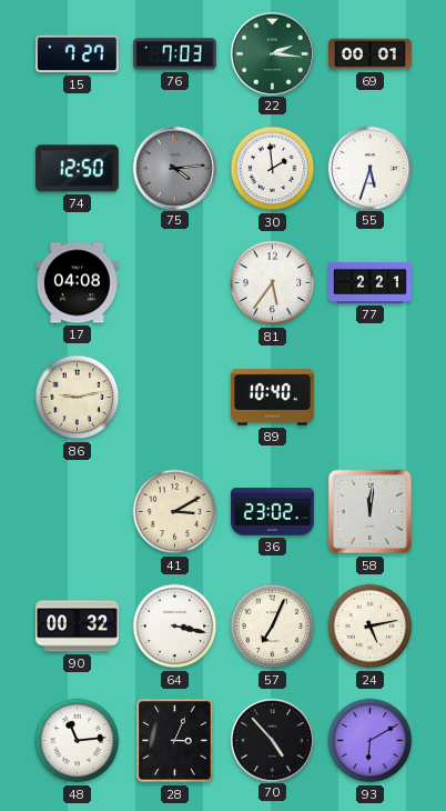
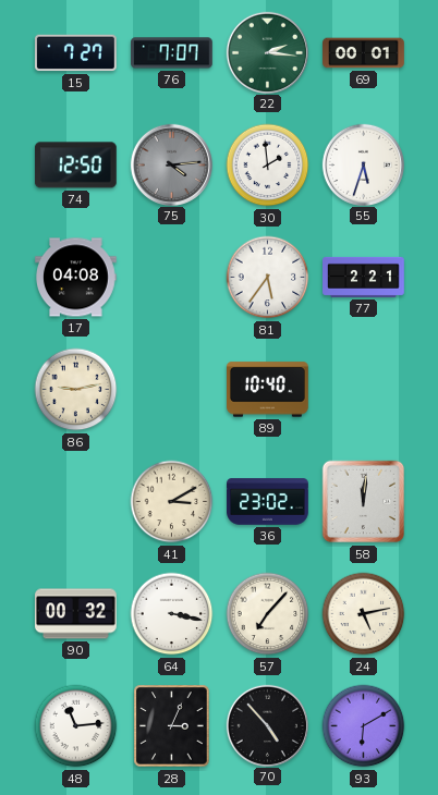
76: 7:03 -> 7:07 (172, 53)
57: 7:04 -> 7:07 (268, 614)
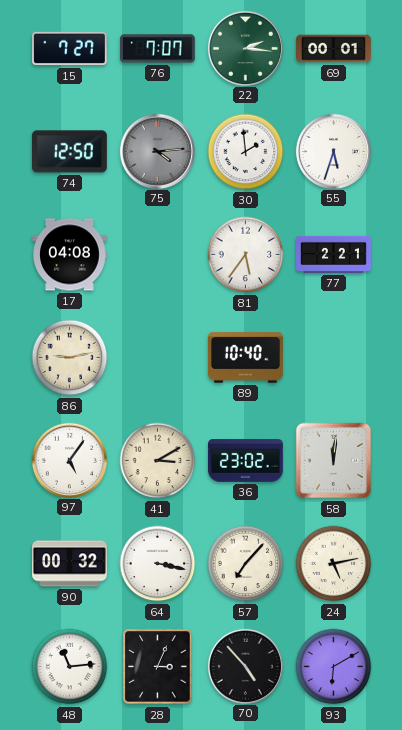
97: none -> 5:06 (69, 460)
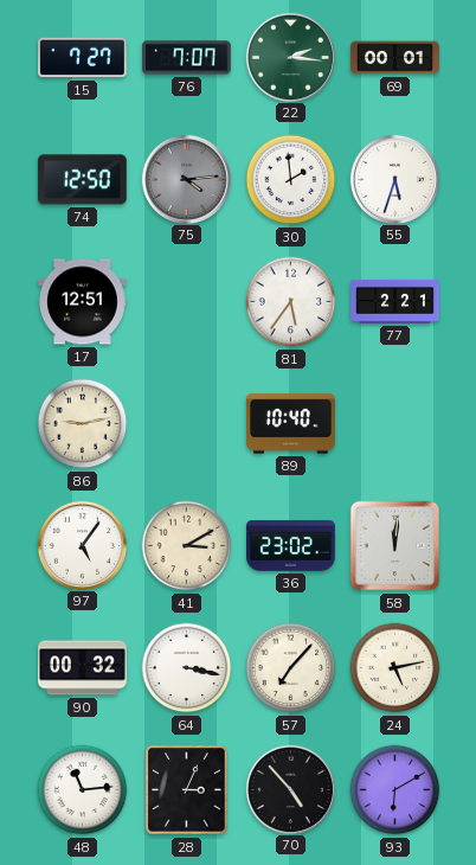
17: 04:08 -> 12:51 (83, 302)
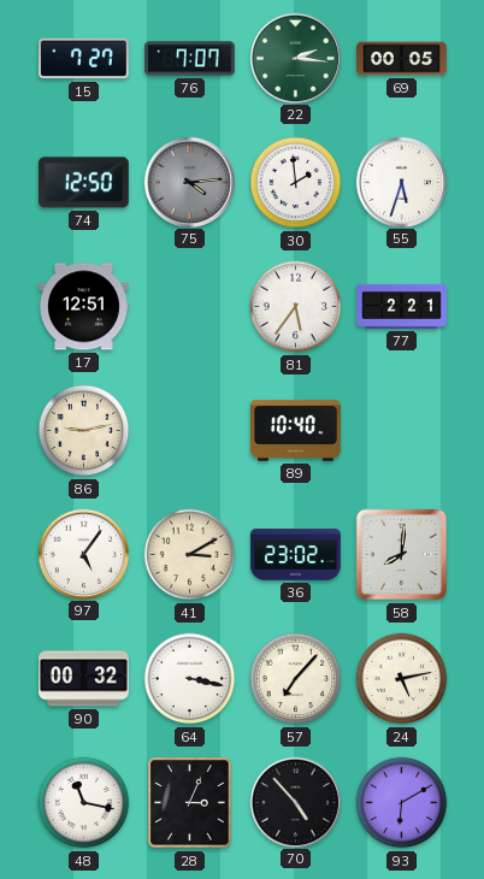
69: 00:01 -> 00:05 (402, 59)
58: 12:01 -> 8:01 (402, 555)
48: 11:14 -> 11:17 (84, 803)
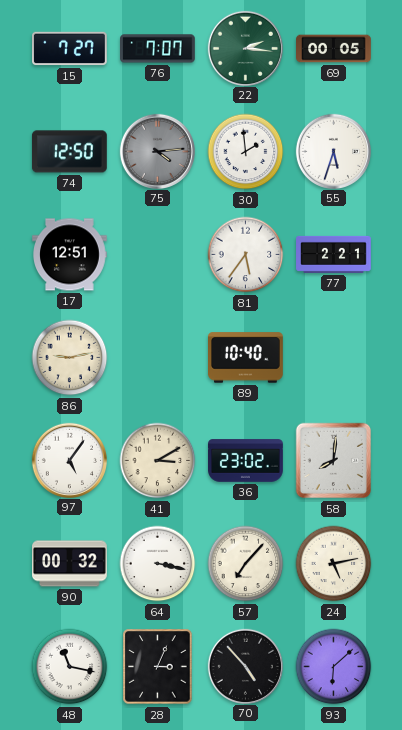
93: 6:10 -> 6:08 (334, 667)
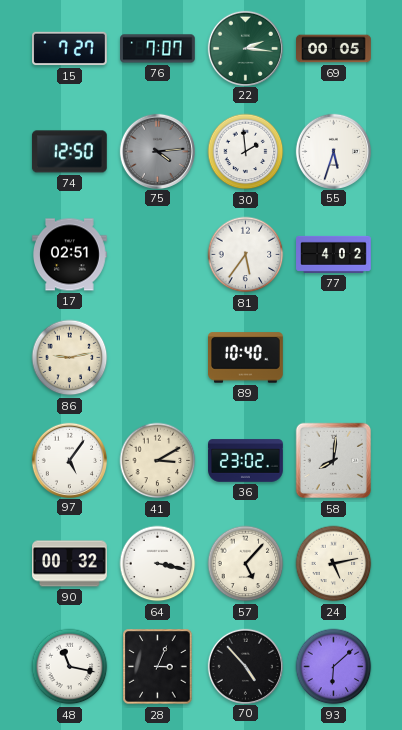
17: 12:51 -> 02:51 (70, 255)
77: 2:21 -> 4:02 (334, 254)
57: 7:07 -> 5:07 (246, 564)
